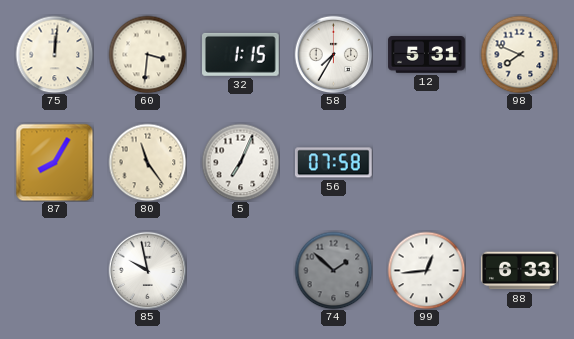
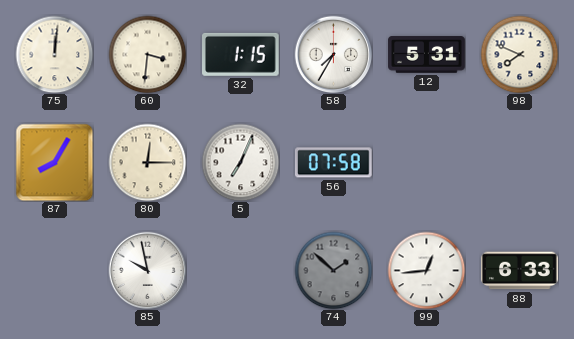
80: 11:24 -> 12:15 (147, 162)
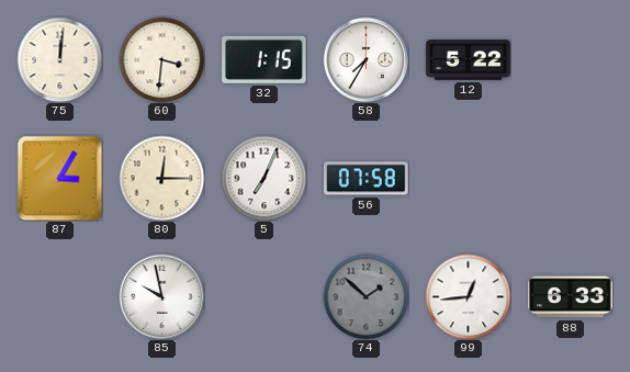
12: 5:31 -> 5:22 (469, 60)
98: 7:49 -> none (519, 54)
87: 8:05 -> 3:05 (59, 178)
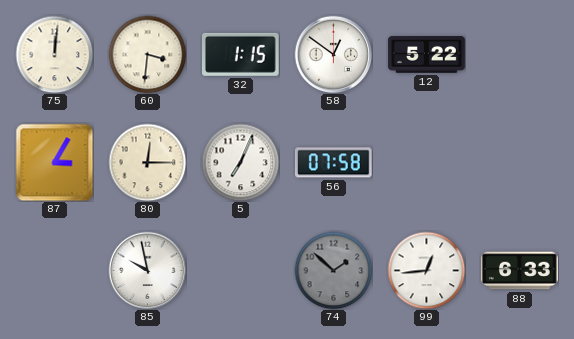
58: 7:35 -> 12:51 (333, 54)
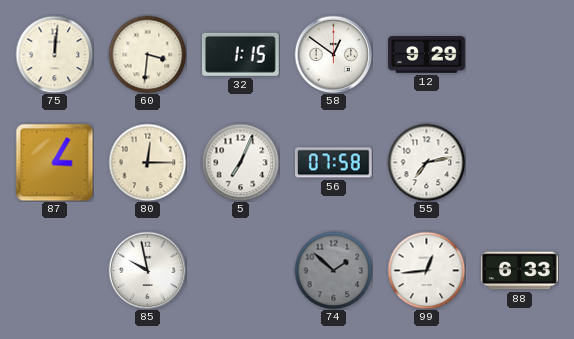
12: 5:22 -> 9:29 (427, 55)
55: none -> 7:13 (426, 162)
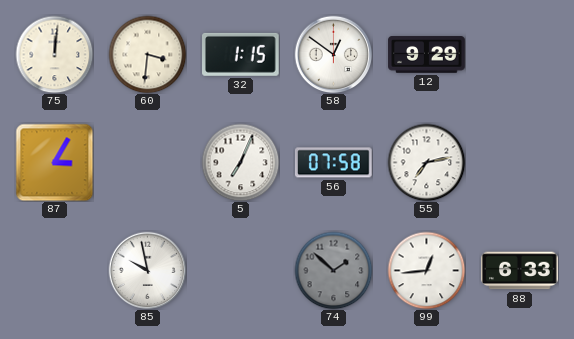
80: 12:15 -> none (147, 162)
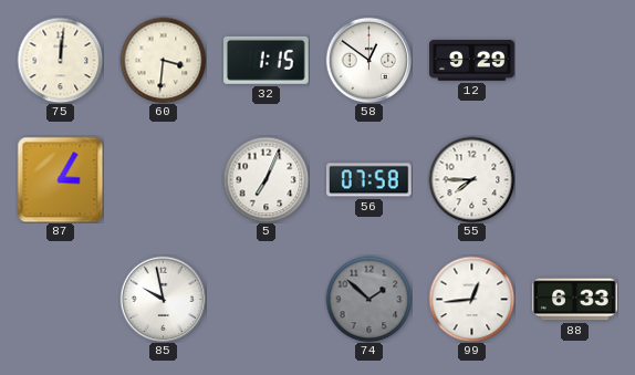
55: 7:13 -> 7:45 (471, 179)
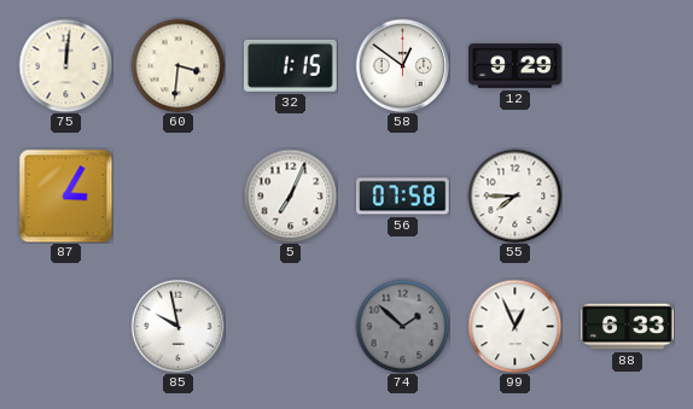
99: 12:44 -> 12:56 (514, 326)
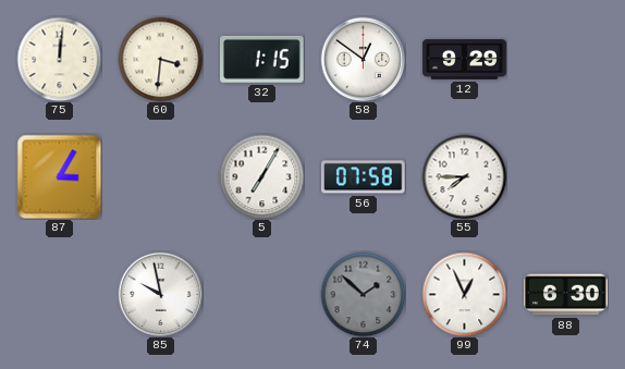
5: 7:04 -> 7:05 (261, 176)
88: 6:33 -> 6:30 (566, 295)
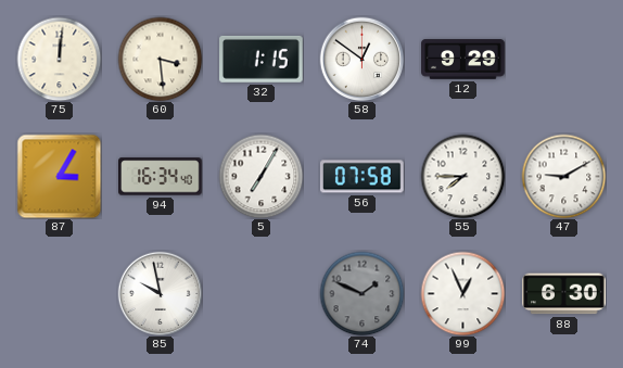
60: 3:31 -> 3:29 (160, 59)
94: none -> 16:34 (161, 177)
47: none -> 9:10 (563, 176)
74: 1:52 -> 1:49 (361, 293)
